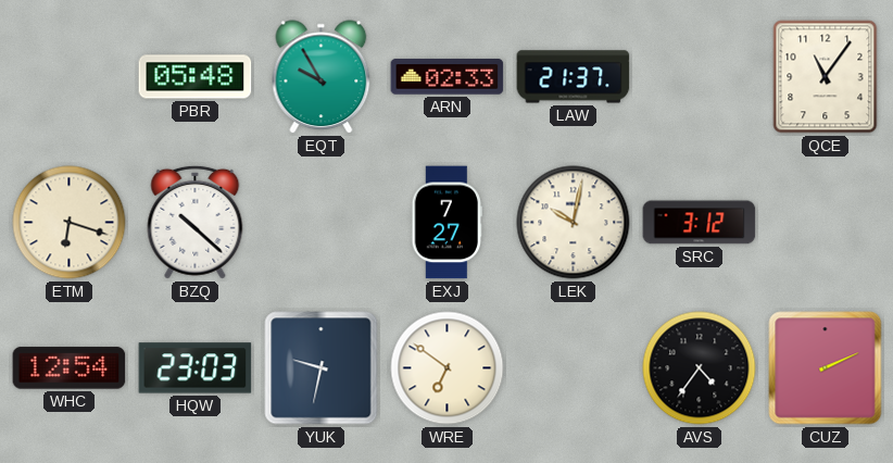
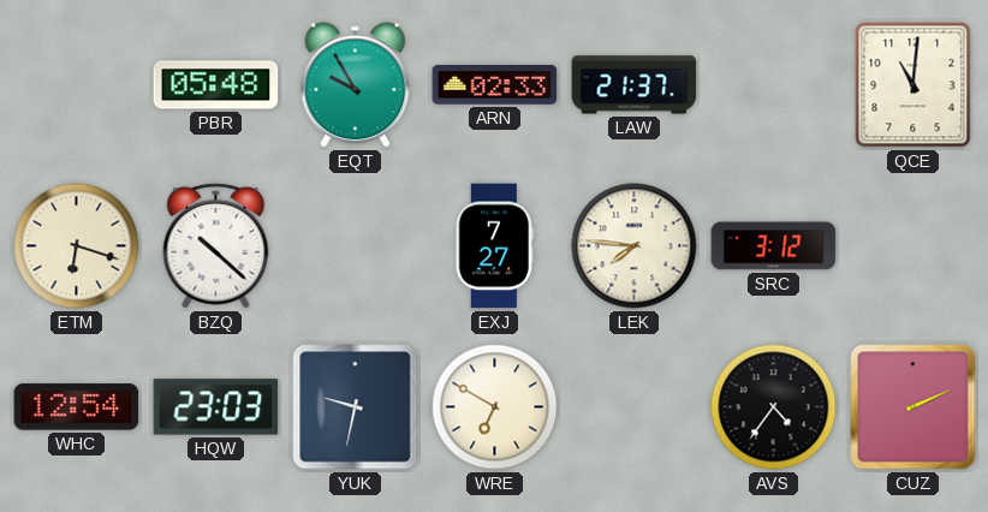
QCE: 11:06 -> 11:01 (913, 85)
LEK: 10:02 -> 7:46 (635, 246)
WRE: 6:51 -> 6:50 (495, 407)
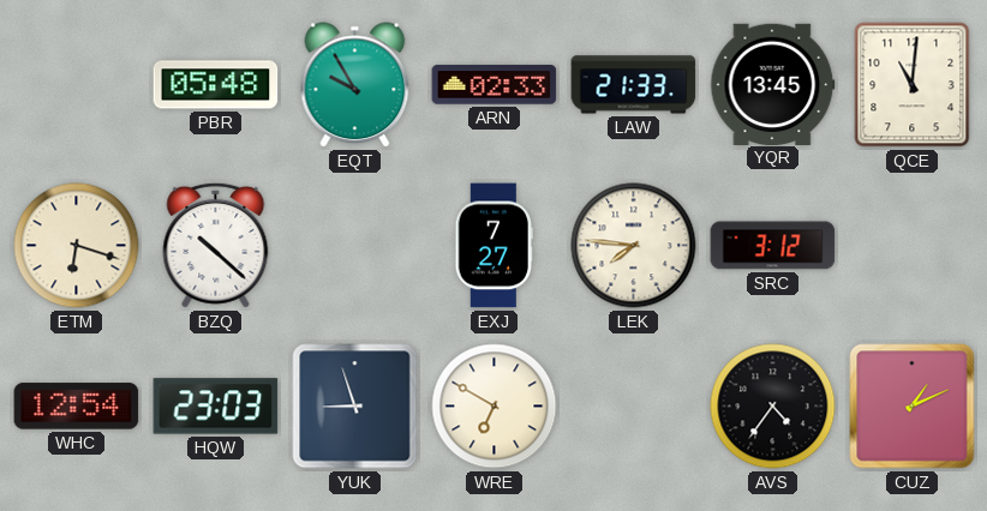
LAW: 21:37 -> 21:33 (634, 85)
YQR: none -> 13:45 (773, 84)
YUK: 9:32 -> 8:57 (355, 407)
CUZ: 2:11 -> 1:11 (913, 407)
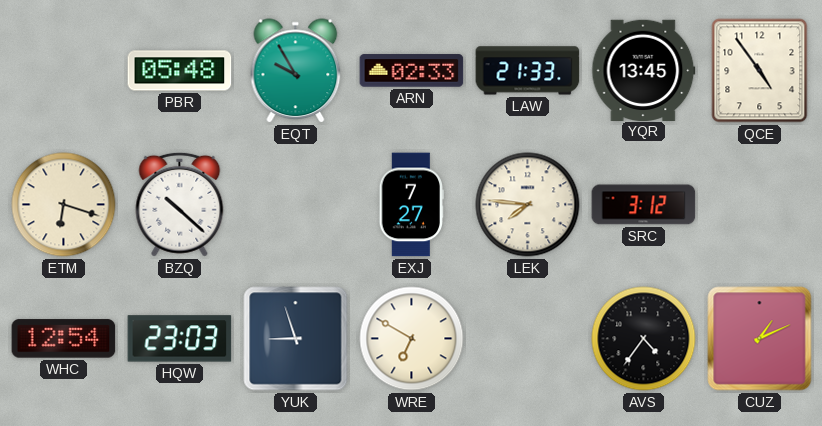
QCE: 11:01 -> 4:54 (760, 71)
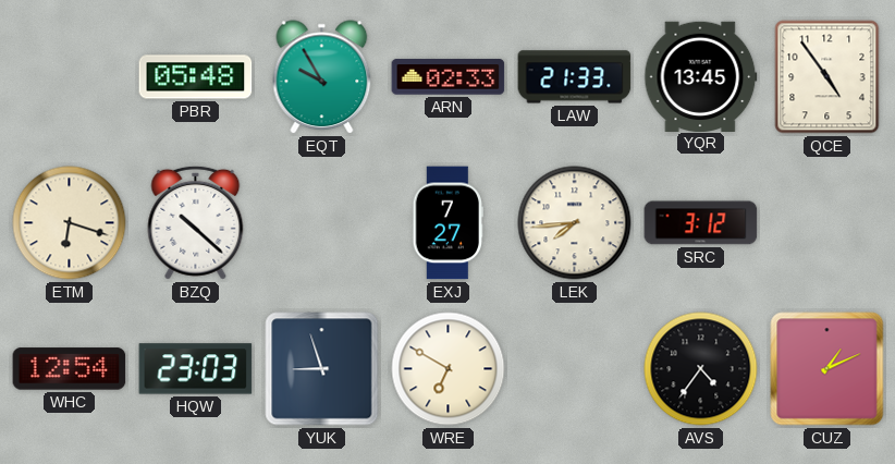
LEK: 7:46 -> 7:44 (575, 223)
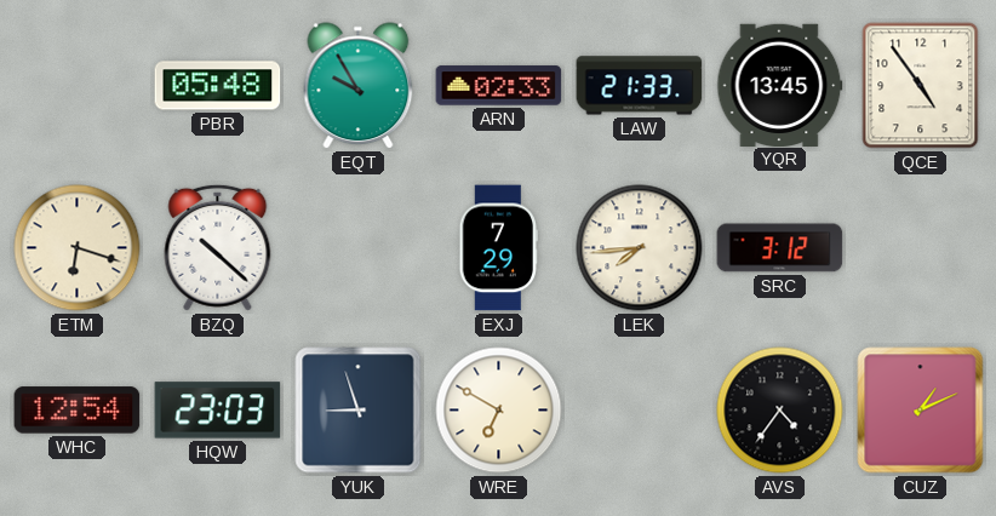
EXJ: 7:27 -> 7:29 (498, 248)
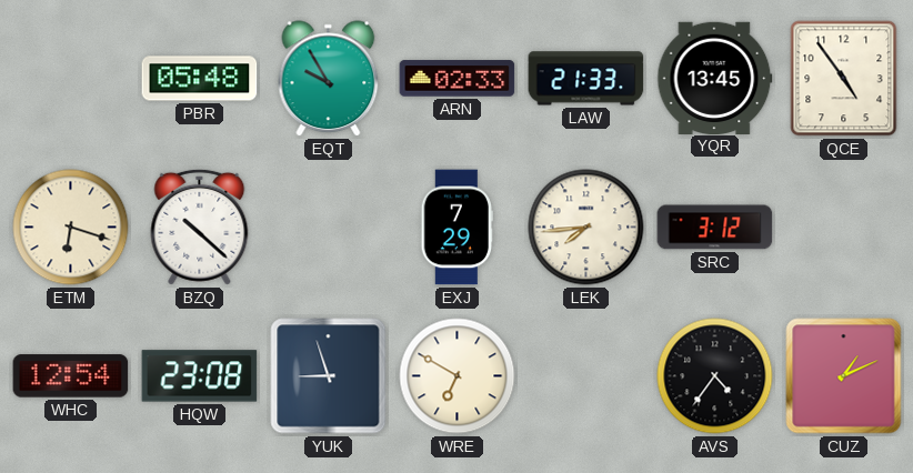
HQW: 23:03 -> 23:08 (200, 376)
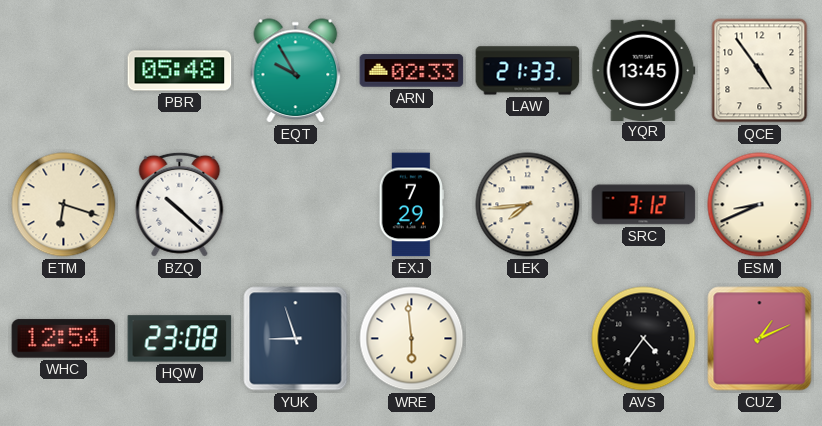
ESM: none -> 8:41 (760, 205)
WRE: 6:50 -> 5:59 (412, 339)
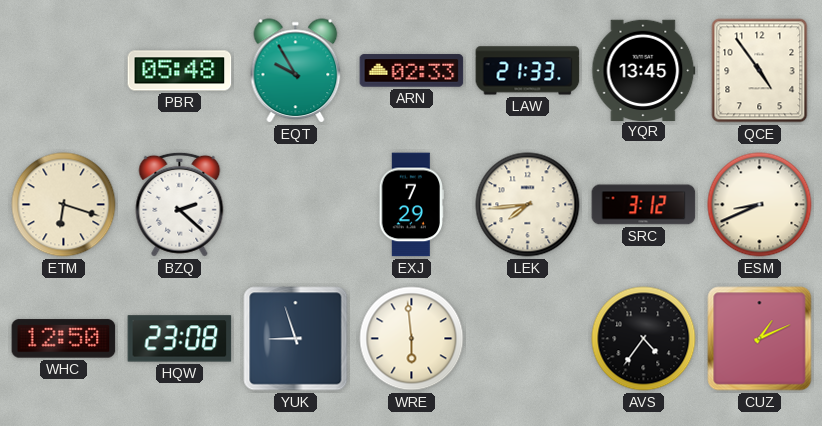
BZQ: 10:22 -> 2:22 (180, 204)
WHC: 12:54 -> 12:50 (64, 339)
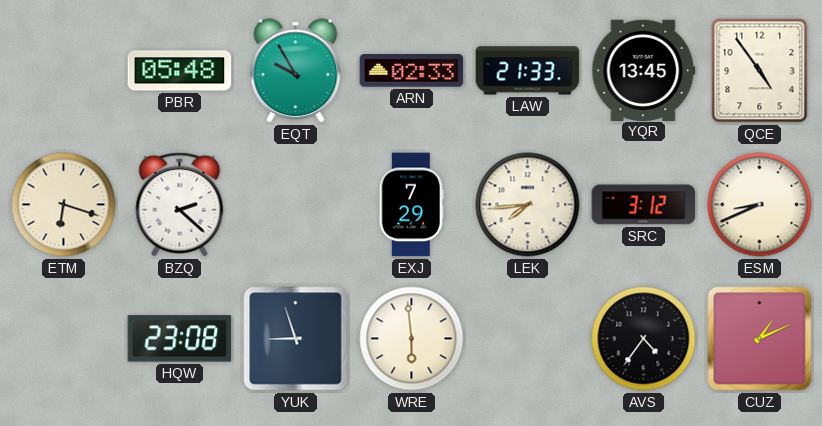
WHC: 12:50 -> none (64, 339)
